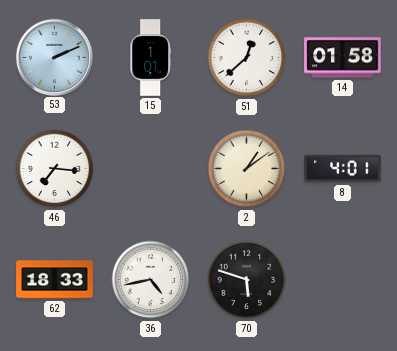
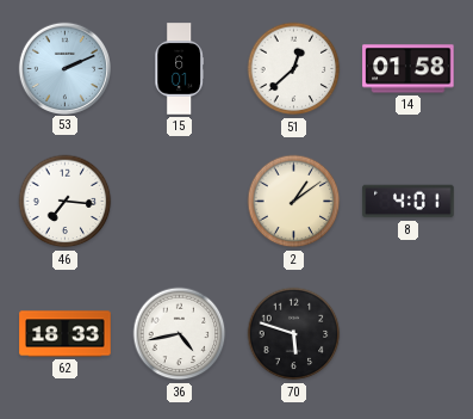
15: 1:01 -> 6:01 (180, 69)
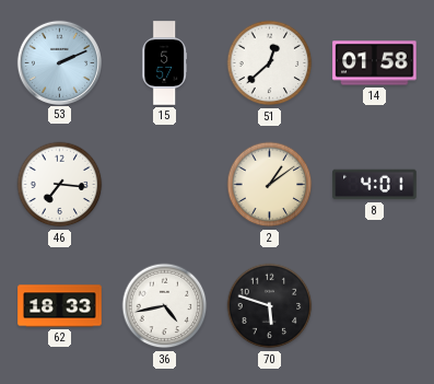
15: 6:01 -> 5:57 (165, 63)
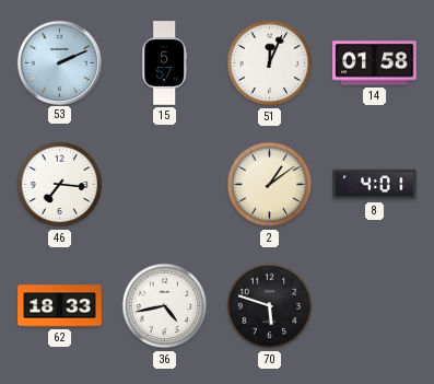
51: 12:38 -> 12:04 (270, 63)
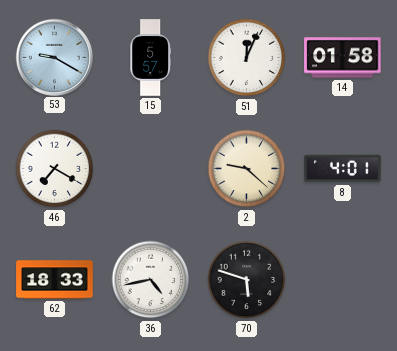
53: 2:11 -> 9:20 (54, 57)
46: 7:16 -> 7:20 (55, 169)
2: 1:09 -> 9:22 (247, 169)
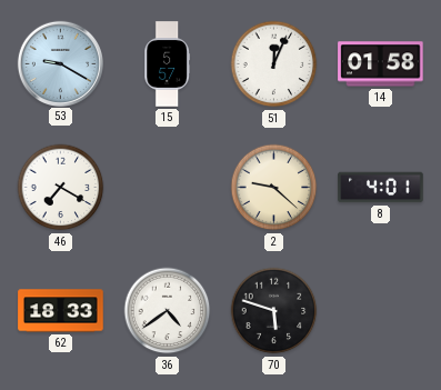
36: 4:43 -> 4:39 (168, 311)
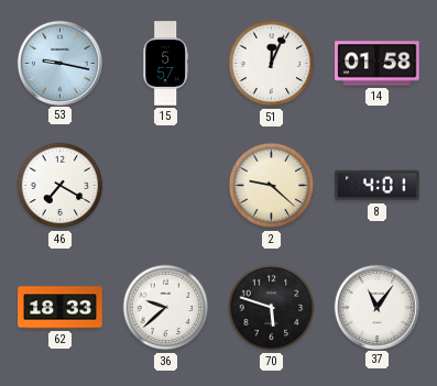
53: 9:20 -> 9:17 (59, 63)
36: 4:39 -> 9:38 (166, 308)
37: none -> 11:06 (376, 307)
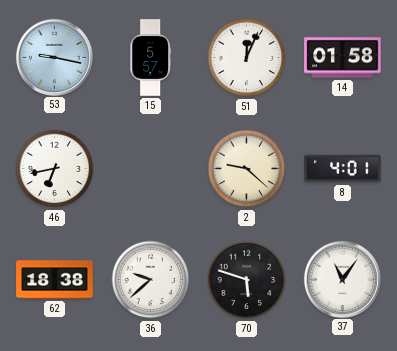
46: 7:20 -> 6:43 (55, 169)
62: 18:33 -> 18:38 (55, 280)
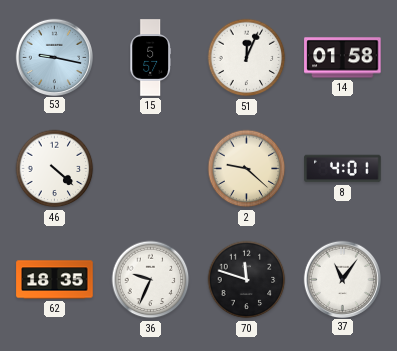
46: 6:43 -> 4:22 (55, 169)
62: 18:38 -> 18:35 (55, 280)
36: 9:38 -> 9:34 (151, 280)
70: 5:48 -> 11:48 (247, 280)
